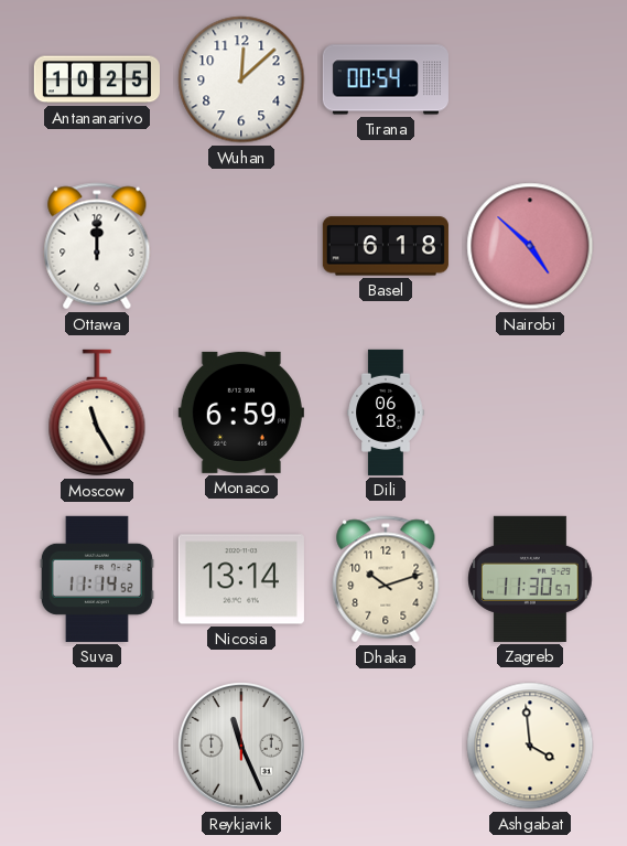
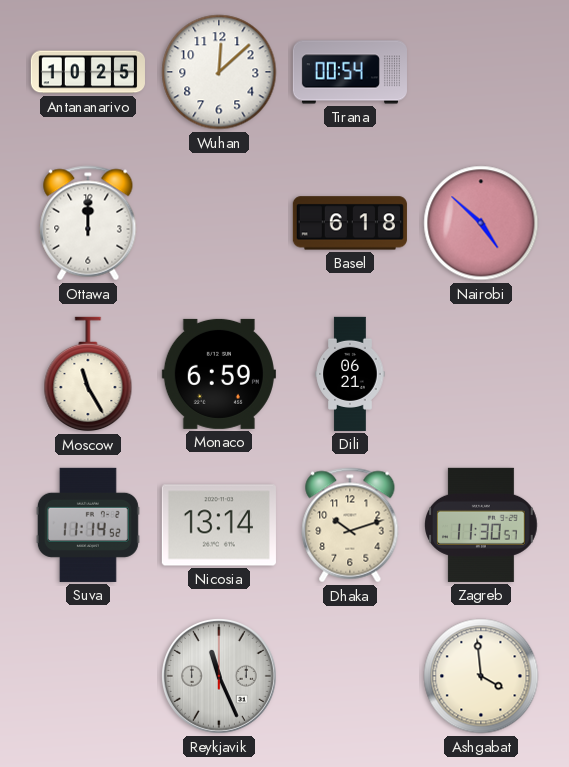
Dili: 06:18 -> 06:21 (350, 374)
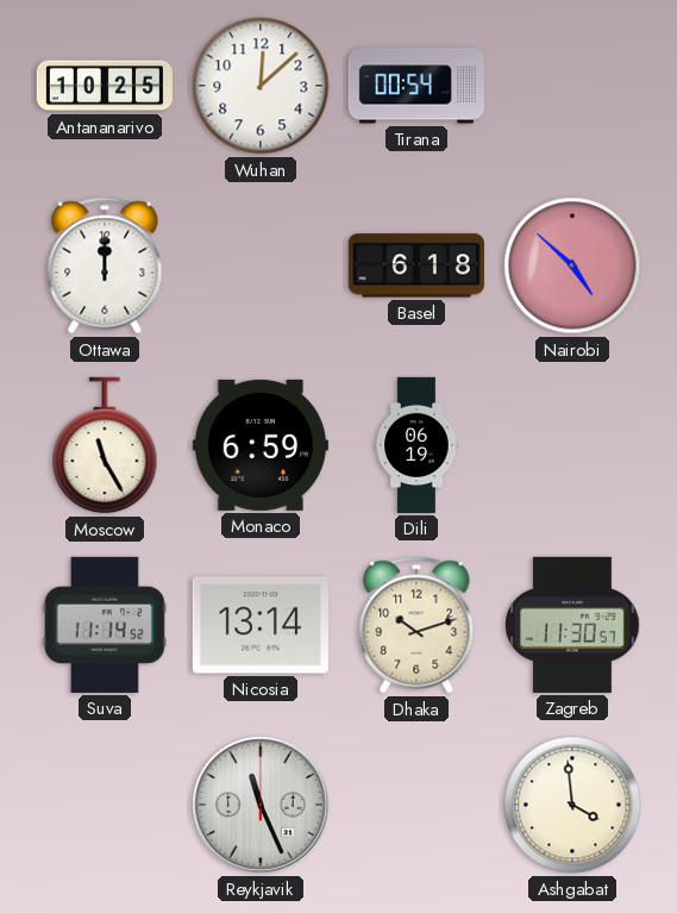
Dili: 06:21 -> 06:19 (416, 445)
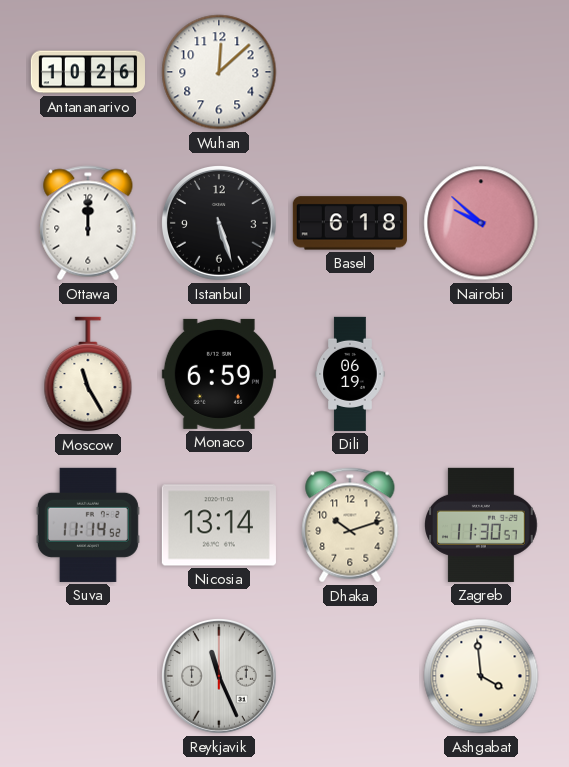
Antananarivo: 10:25 -> 10:26 (88, 72)
Tirana: 00:54 -> none (416, 86)
Istanbul: none -> 5:27 (219, 223)
Nairobi: 4:52 -> 9:52 (481, 223)
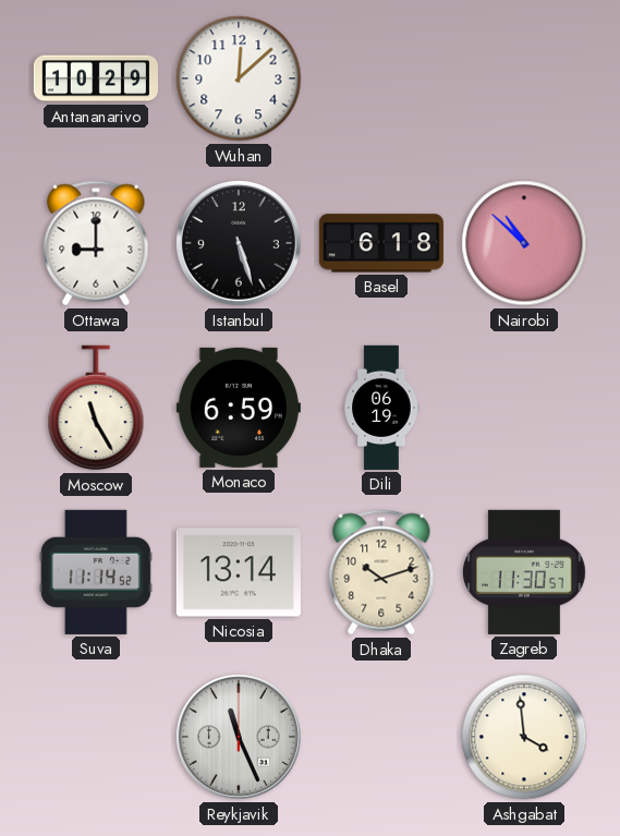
Antananarivo: 10:26 -> 10:29 (96, 78)
Ottawa: 12:00 -> 9:00 (96, 243)
Nairobi: 9:52 -> 10:52 (524, 243)
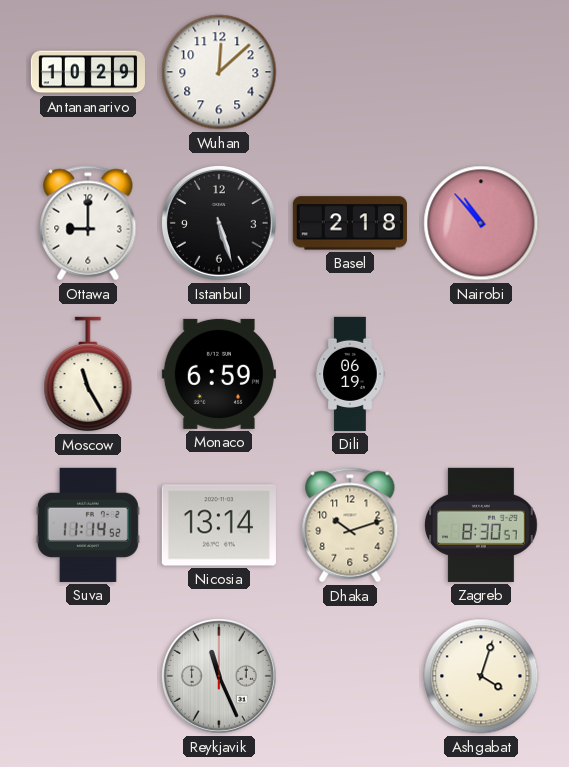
Basel: 6:18 -> 2:18 (350, 223)
Nairobi: 10:52 -> 10:53 (481, 223)
Zagreb: 11:30 -> 8:30 (482, 525)
Ashgabat: 3:59 -> 4:03 (481, 676)
